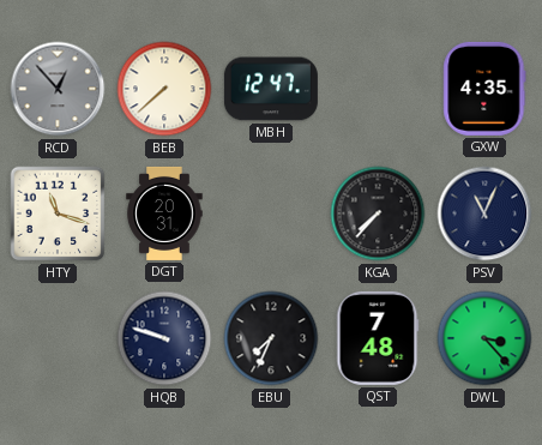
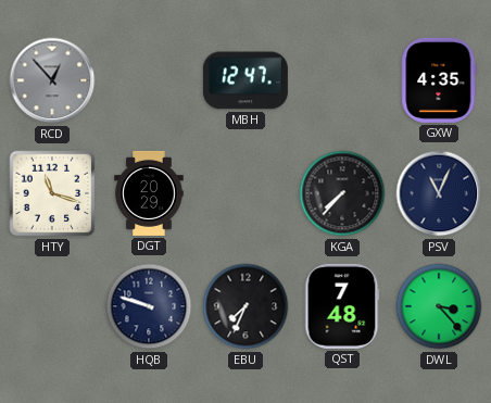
BEB: 7:38 -> none (164, 89)
DGT: 20:31 -> 20:29 (149, 193)
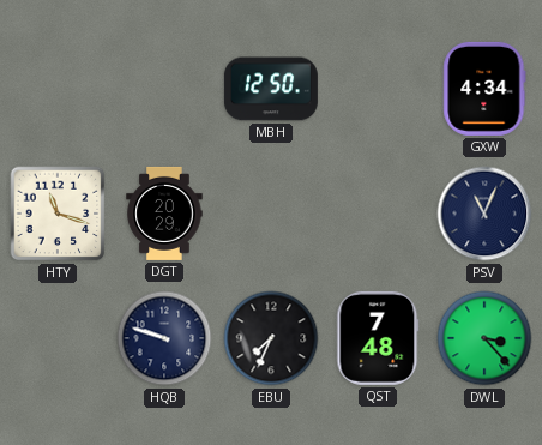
RCD: 12:53 -> none (52, 80)
MBH: 12:47 -> 12:50 (271, 89)
GXW: 4:35 -> 4:34 (484, 89)
KGA: 7:37 -> none (342, 193)
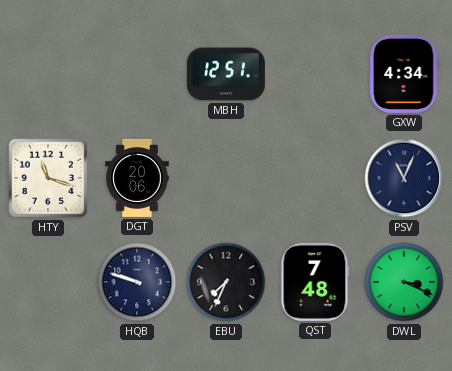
MBH: 12:50 -> 12:51 (226, 74)
DGT: 20:29 -> 20:06 (137, 178)
DWL: 3:23 -> 3:19 (404, 282)
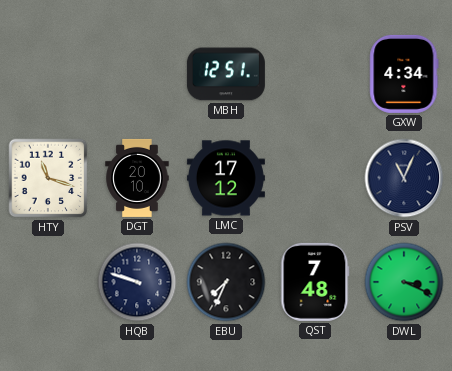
DGT: 20:06 -> 20:10 (137, 178)
LMC: none -> 17:12 (226, 178)
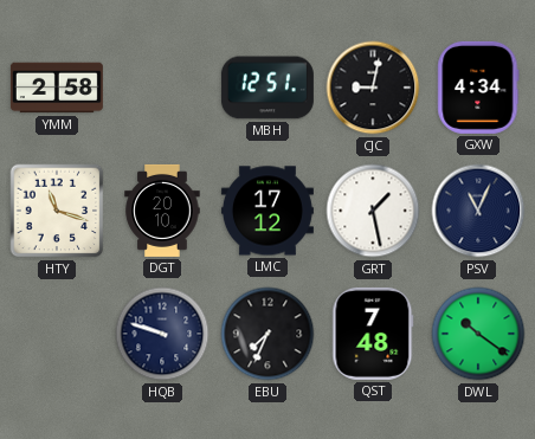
YMM: none -> 2:58 (57, 88)
CJC: none -> 9:02 (373, 88)
GRT: none -> 1:28 (373, 211)
DWL: 3:19 -> 10:21 (478, 334)
